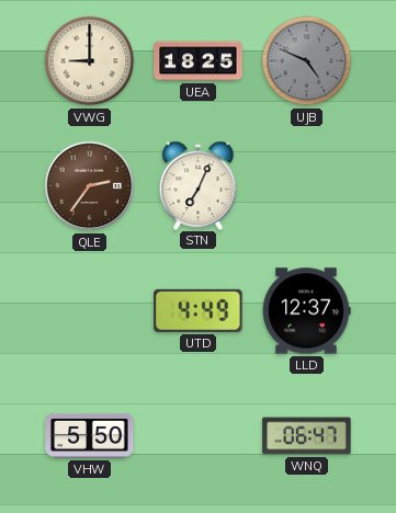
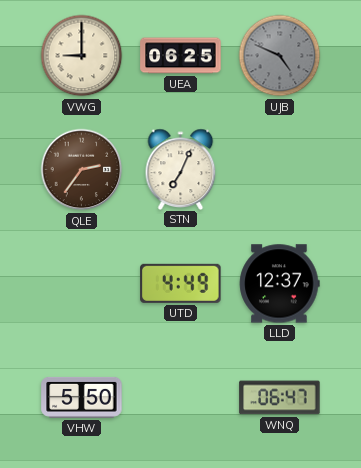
UEA: 18:25 -> 06:25 (181, 56)
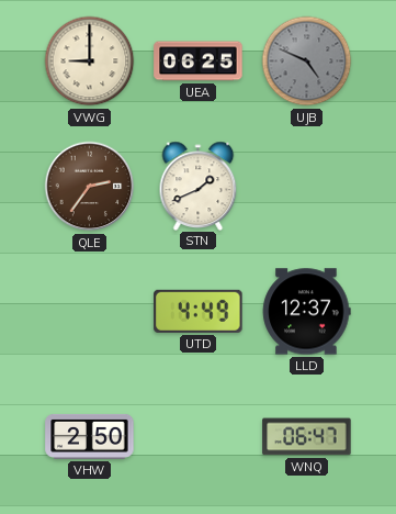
STN: 7:04 -> 1:41 (199, 186)
VHW: 5:50 -> 2:50 (90, 436)
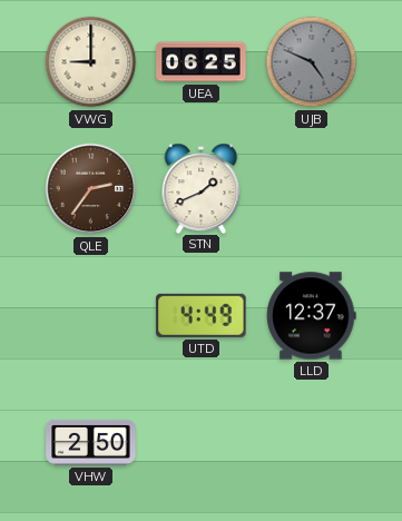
WNQ: 06:47 -> none (307, 437)
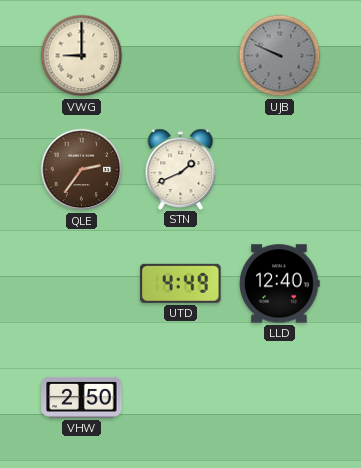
UEA: 06:25 -> none (202, 62)
UJB: 4:49 -> 9:49 (280, 56)
LLD: 12:37 -> 12:40 (280, 284)
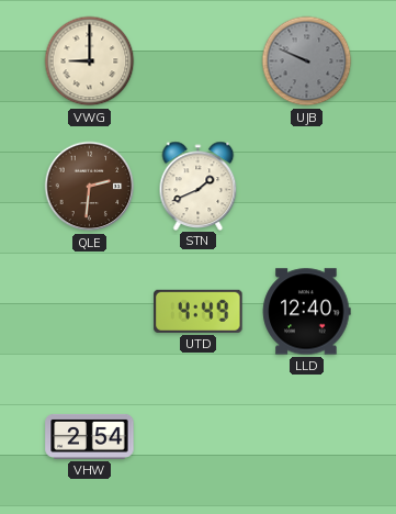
QLE: 2:36 -> 2:31 (90, 187)
VHW: 2:50 -> 2:54 (90, 436)
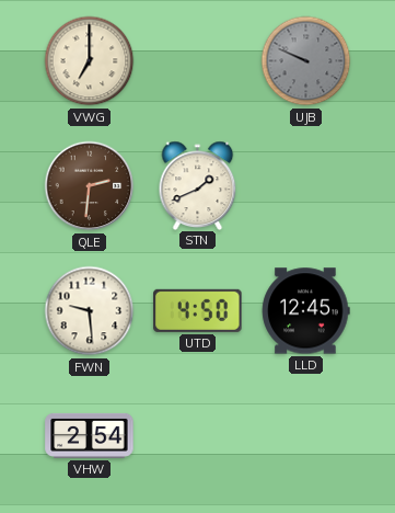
VWG: 9:00 -> 7:00 (90, 61)
FWN: none -> 9:29 (90, 311)
UTD: 4:49 -> 4:50 (198, 310)
LLD: 12:40 -> 12:45 (306, 311)
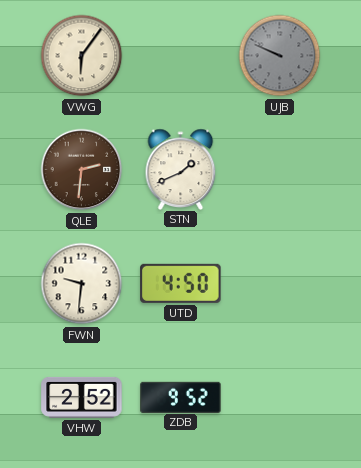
VWG: 7:00 -> 6:06 (82, 56)
FWN: 9:29 -> 9:31 (82, 284)
LLD: 12:45 -> none (306, 311)
VHW: 2:54 -> 2:52 (82, 397)
ZDB: none -> 9:52 (181, 397)
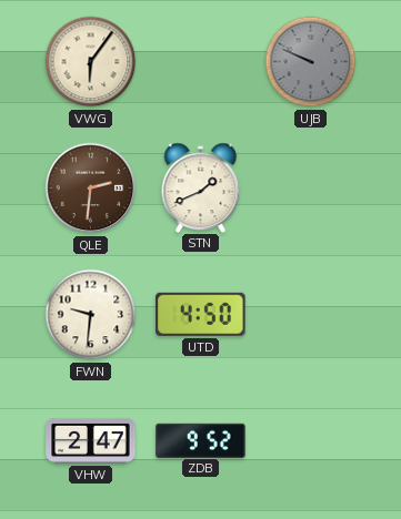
VHW: 2:52 -> 2:47 (91, 440)
